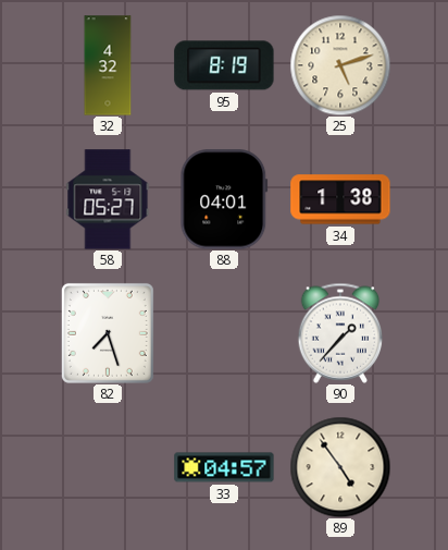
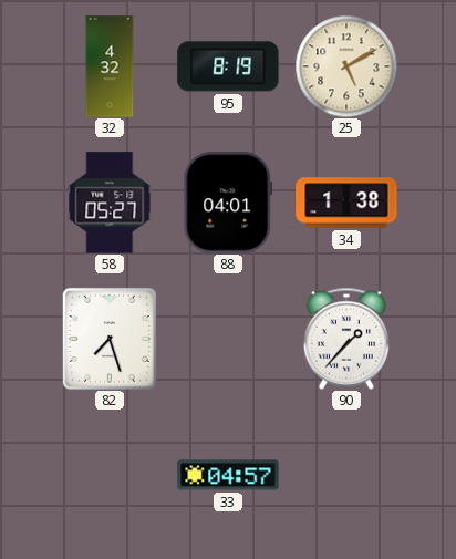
25: 5:12 -> 5:10 (346, 66)
89: 4:54 -> none (340, 467)
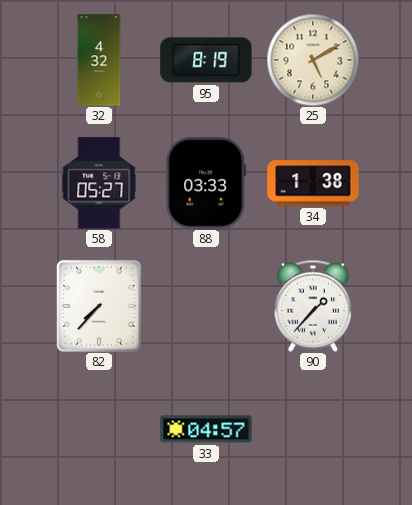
88: 04:01 -> 03:33 (206, 183)
82: 7:27 -> 7:37 (99, 306)
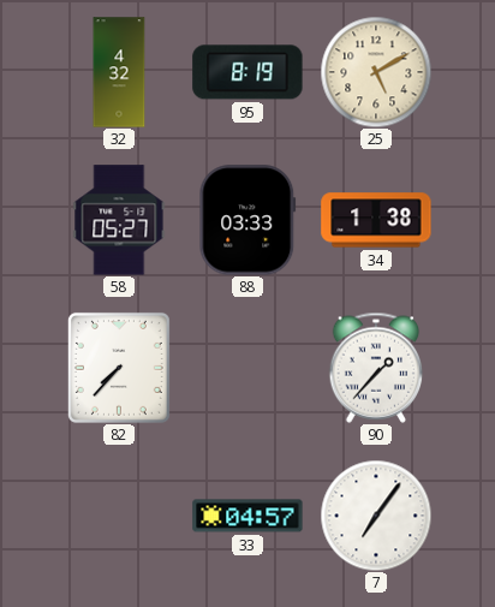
7: none -> 7:06 (376, 516)
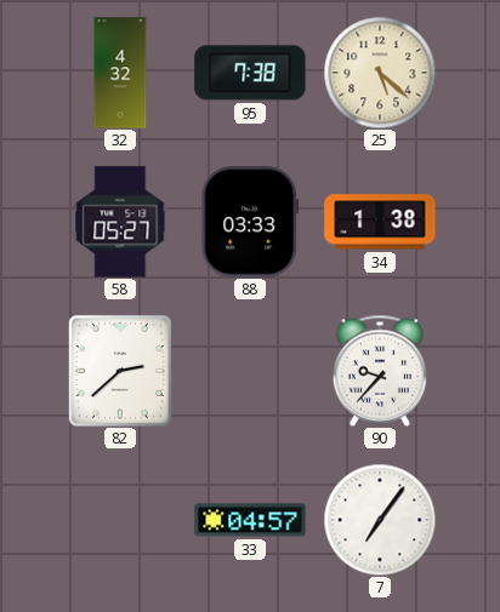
95: 8:19 -> 7:38 (250, 73)
25: 5:10 -> 5:22 (380, 73)
82: 7:37 -> 2:38 (120, 371)
90: 1:37 -> 9:37 (380, 371)
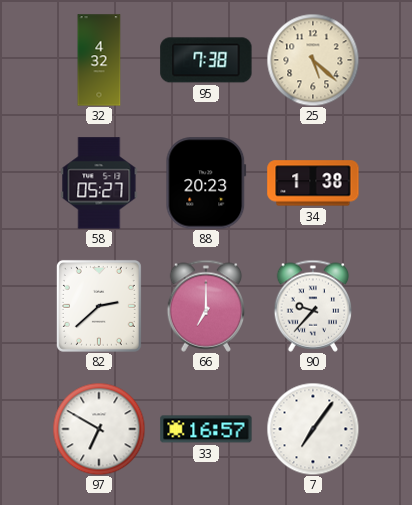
88: 03:33 -> 20:23 (206, 183)
66: none -> 7:00 (206, 306)
97: none -> 6:50 (99, 429)
33: 04:57 -> 16:57 (206, 429)
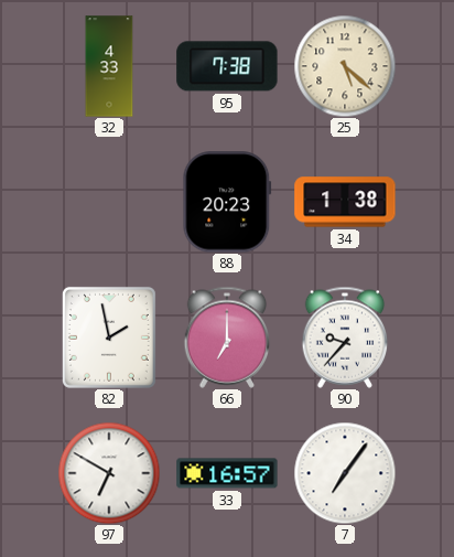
32: 4:32 -> 4:33 (109, 66)
58: 05:27 -> none (99, 183)
82: 2:38 -> 1:58 (109, 338)
